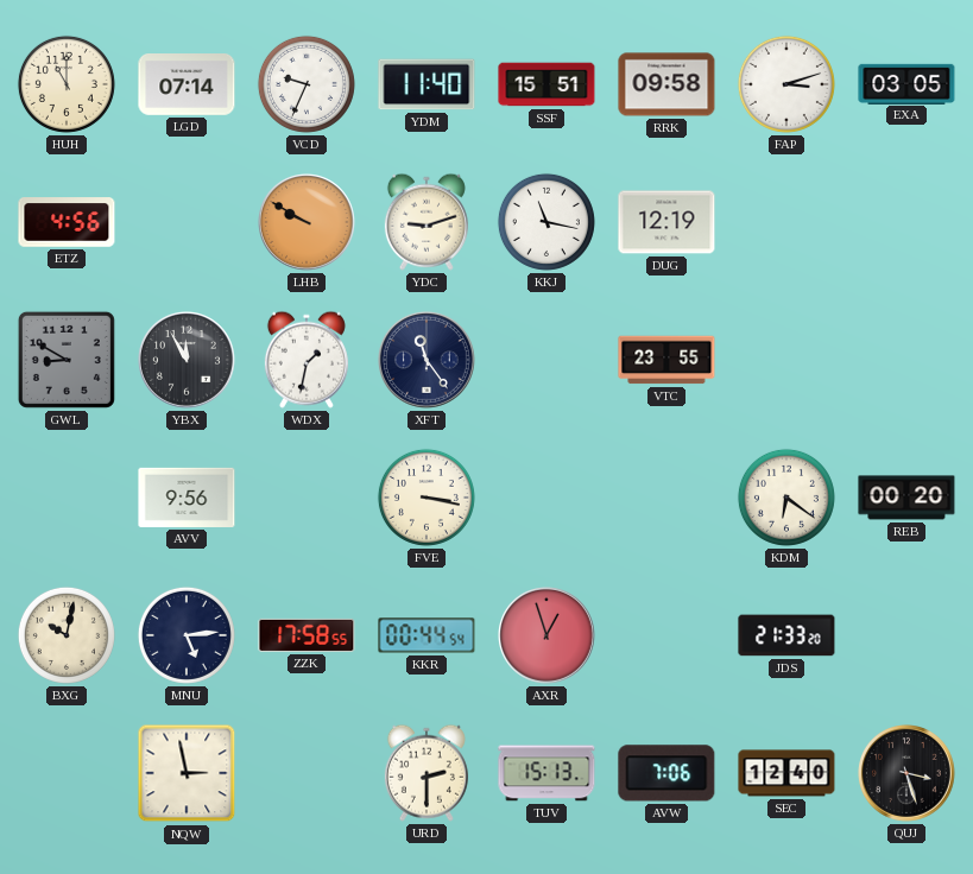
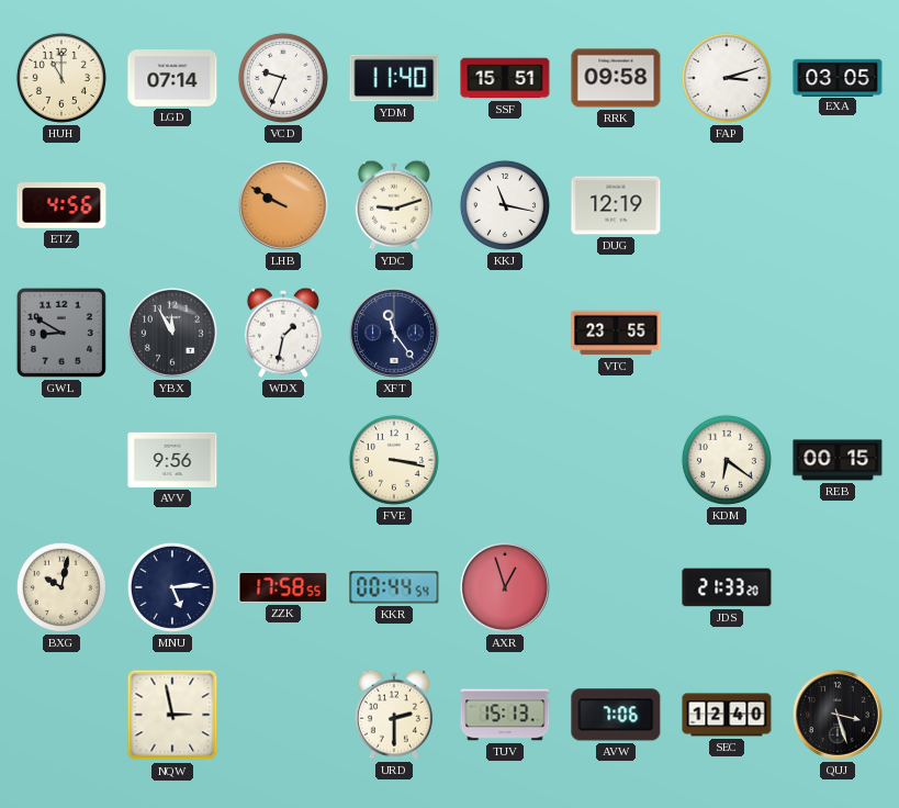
REB: 00:20 -> 00:15 (838, 460)
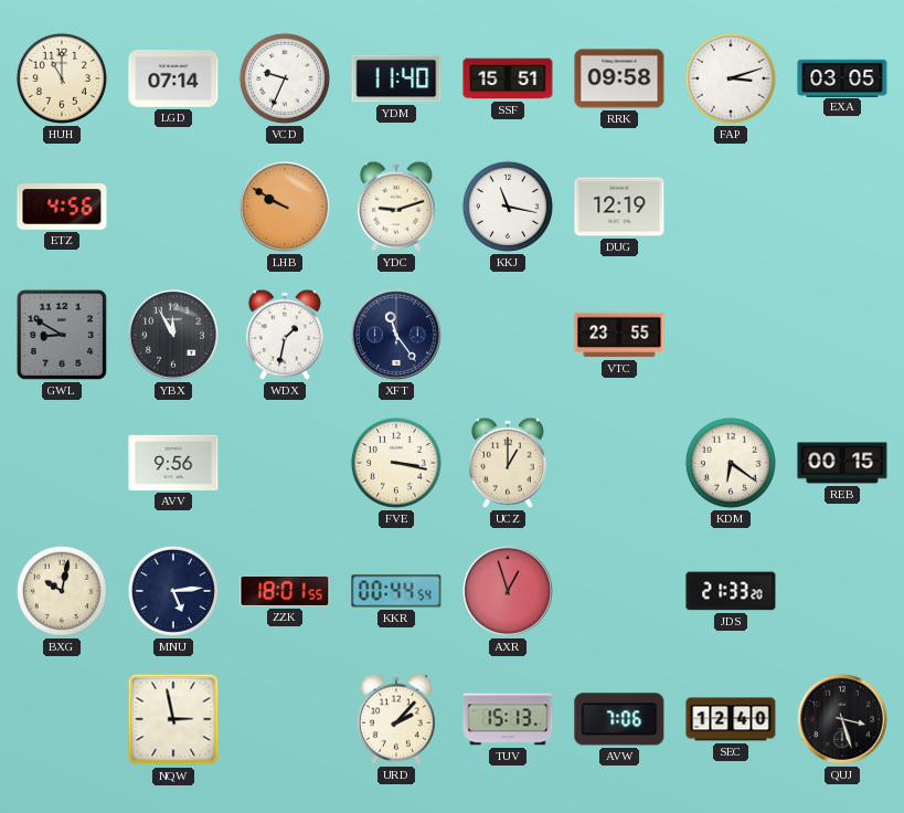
UCZ: none -> 1:00 (508, 463)
ZZK: 17:58 -> 18:01 (285, 591)
URD: 2:30 -> 2:07 (396, 719)
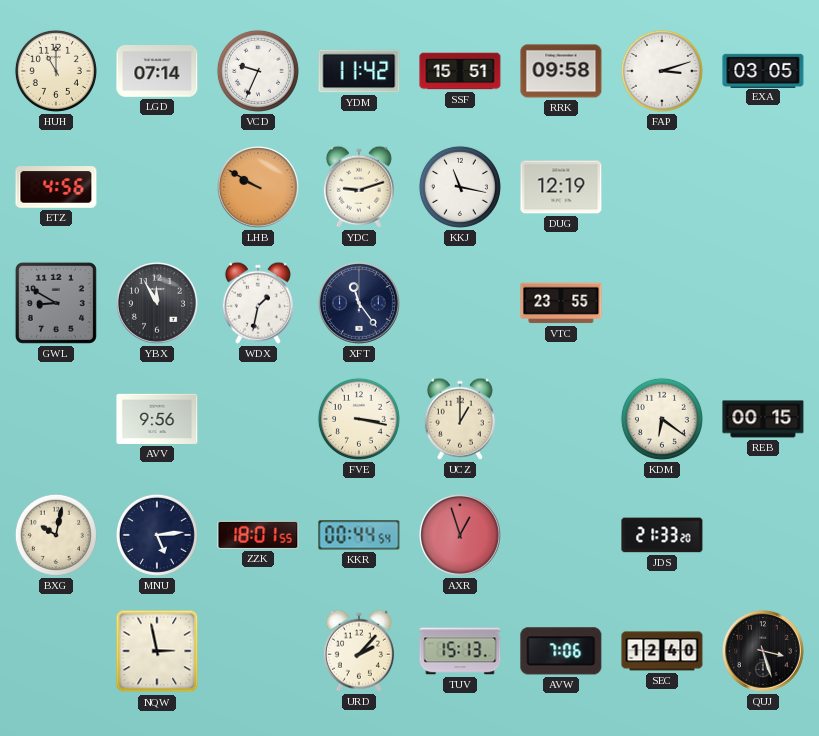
YDM: 11:40 -> 11:42 (359, 71)
